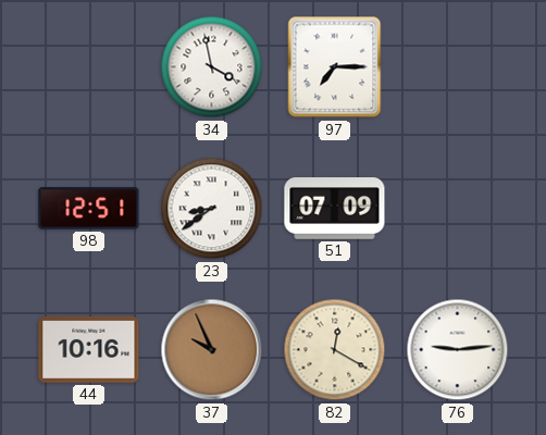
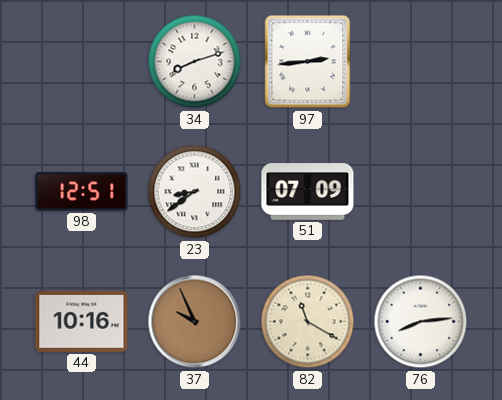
34: 3:58 -> 8:12 (195, 62)
97: 7:15 -> 2:44 (308, 62)
82: 12:20 -> 11:20 (308, 322)
76: 9:14 -> 8:14 (421, 322)
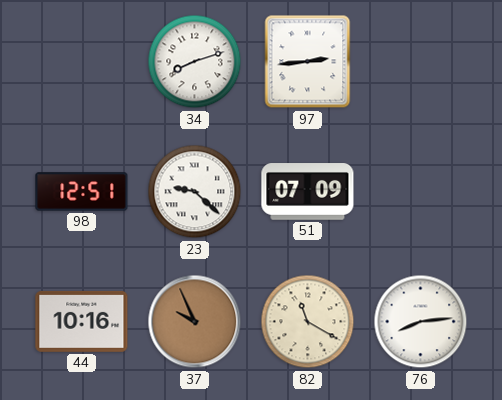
23: 8:39 -> 9:22 (195, 192)
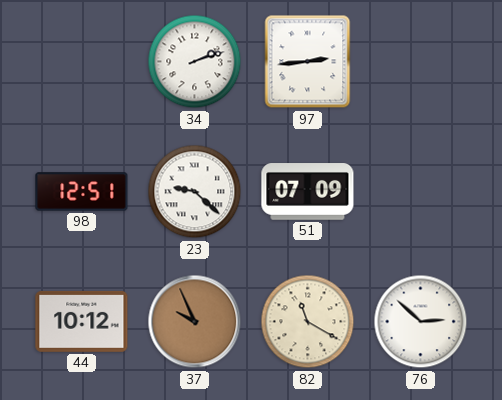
34: 8:12 -> 2:12 (195, 62)
44: 10:16 -> 10:12 (82, 321)
76: 8:14 -> 2:52 (421, 322)
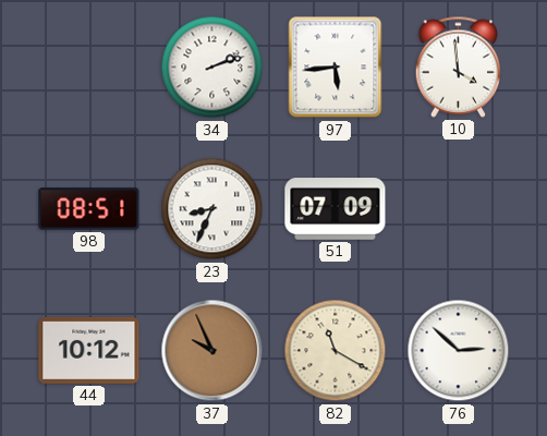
97: 2:44 -> 5:44 (336, 68)
10: none -> 3:59 (458, 66)
98: 12:51 -> 08:51 (89, 209)
23: 9:22 -> 8:34 (212, 209)
